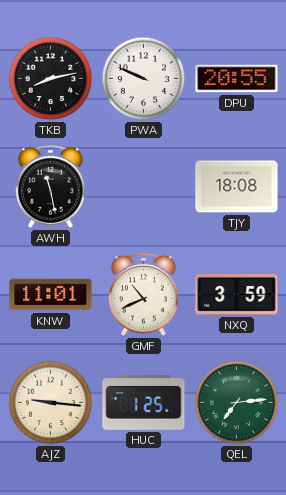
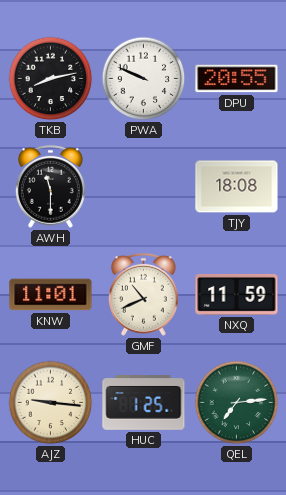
AWH: 11:28 -> 11:30 (50, 186)
NXQ: 3:59 -> 11:59 (237, 295)
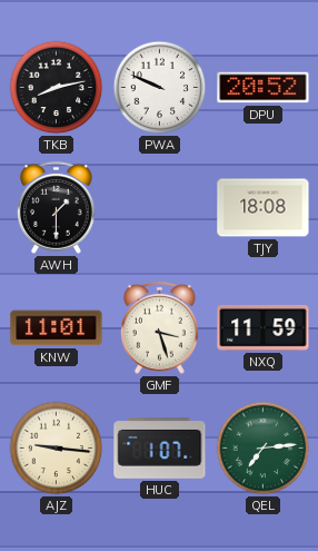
DPU: 20:55 -> 20:52 (264, 88)
AWH: 11:30 -> 1:30 (56, 207)
GMF: 10:41 -> 3:27 (159, 327)
HUC: 1:25 -> 1:07 (160, 449)
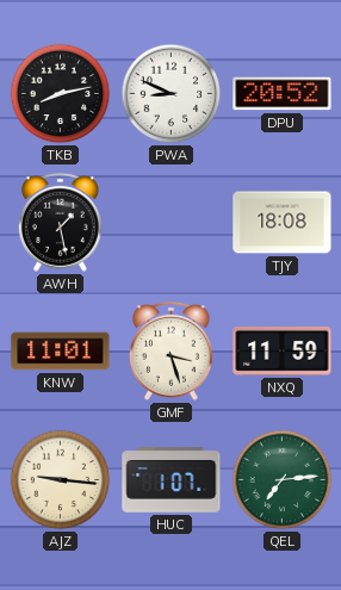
PWA: 9:49 -> 8:49 (172, 94)
AWH: 1:30 -> 1:28 (60, 222)
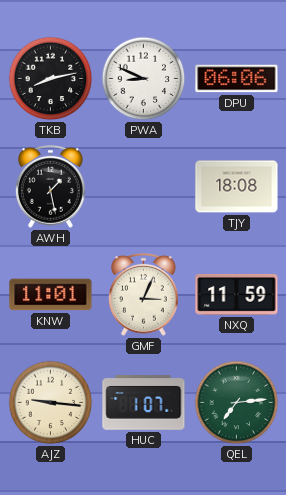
DPU: 20:52 -> 06:06 (237, 79)
GMF: 3:27 -> 3:04 (143, 294)
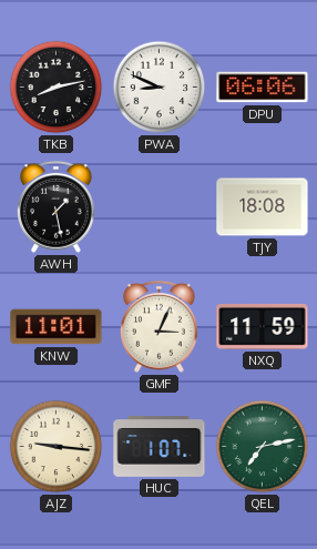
QEL: 7:14 -> 7:13 (263, 447)
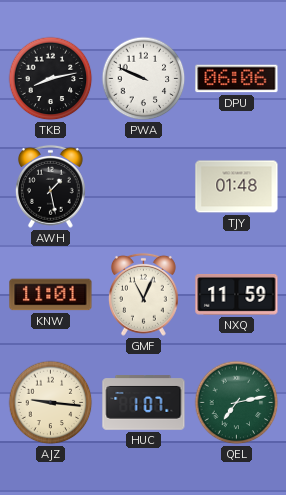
PWA: 8:49 -> 9:49 (144, 79)
TJY: 18:08 -> 01:48 (237, 187)
GMF: 3:04 -> 11:04 (143, 294)
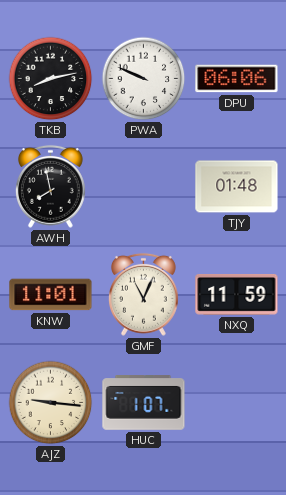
AWH: 1:28 -> 7:58 (50, 186)
QEL: 7:13 -> none (237, 403)
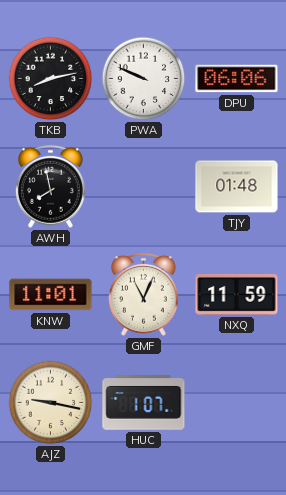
AJZ: 9:16 -> 9:17 (51, 403)
